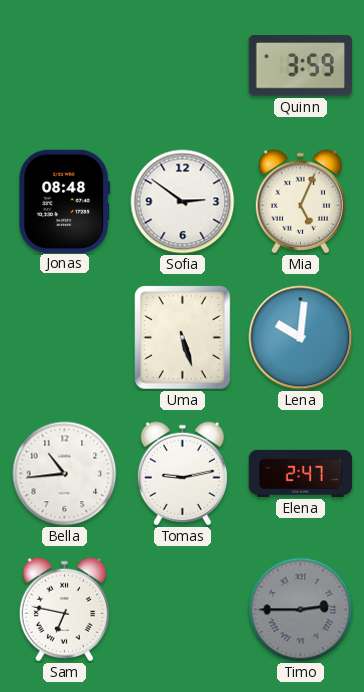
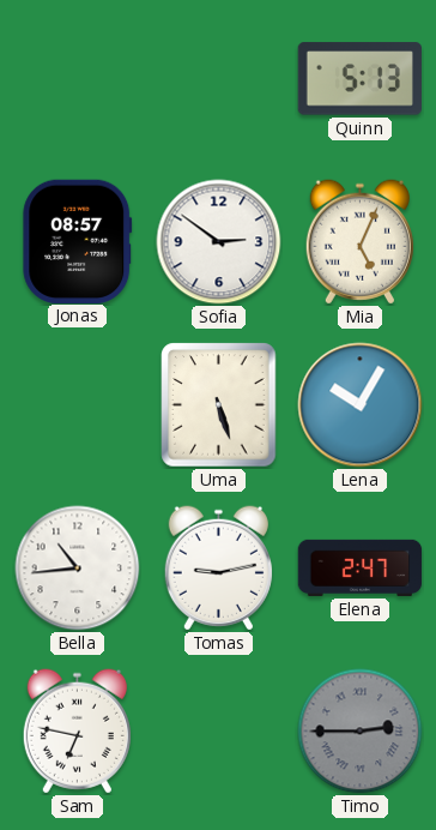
Quinn: 3:59 -> 5:13 (359, 79)
Jonas: 08:48 -> 08:57 (78, 241)
Lena: 10:01 -> 10:05 (361, 405)
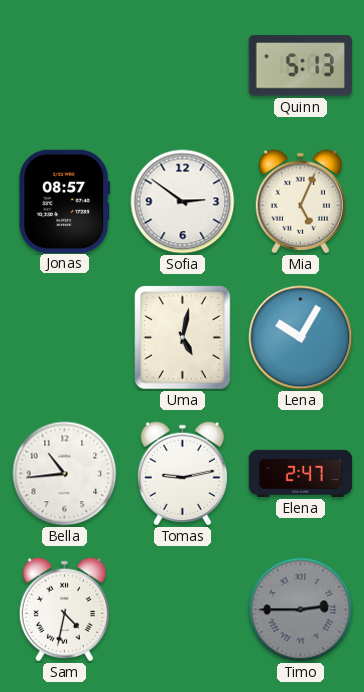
Uma: 5:27 -> 5:02 (183, 338)
Sam: 6:47 -> 4:32 (64, 610)
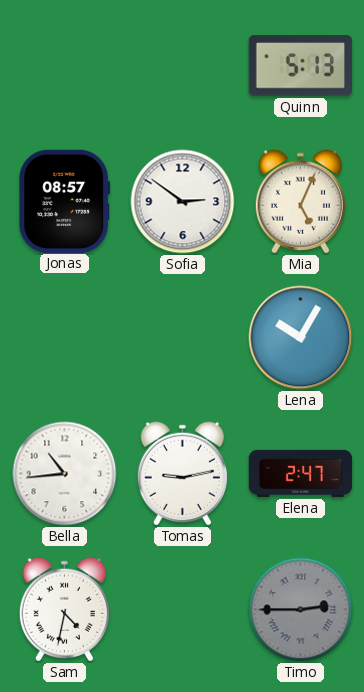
Uma: 5:02 -> none (183, 338)
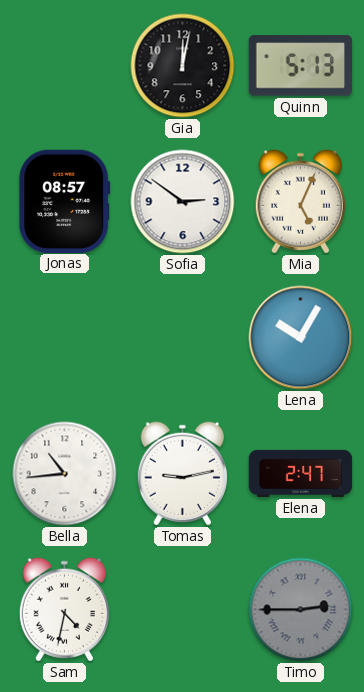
Gia: none -> 12:02 (183, 66)
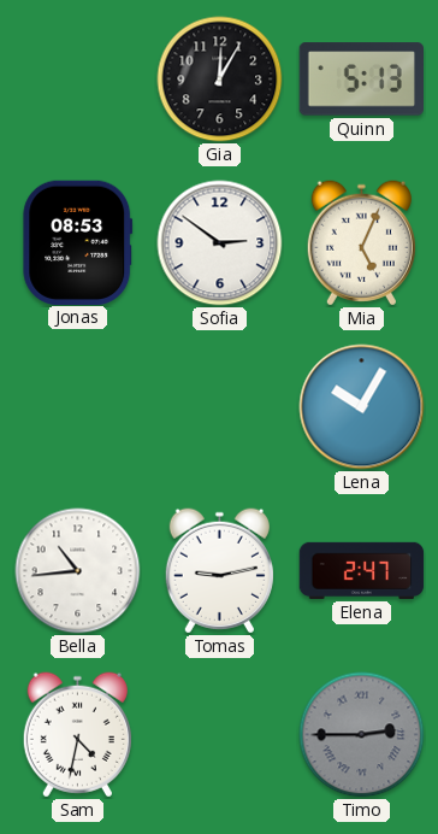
Gia: 12:02 -> 12:05 (220, 80)
Jonas: 08:57 -> 08:53 (78, 242)
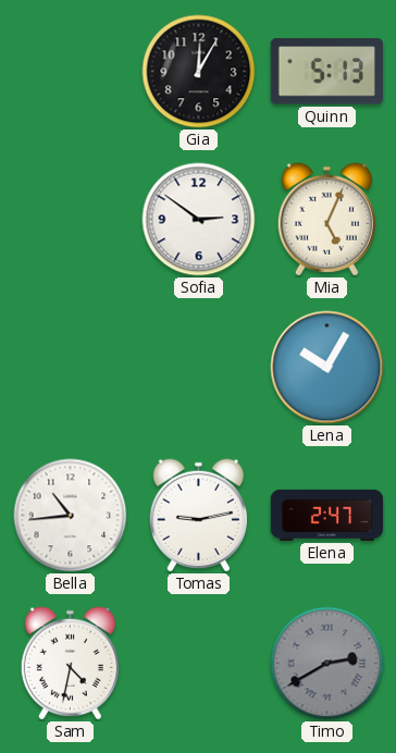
Jonas: 08:53 -> none (78, 242)
Timo: 2:45 -> 2:40 (327, 664)
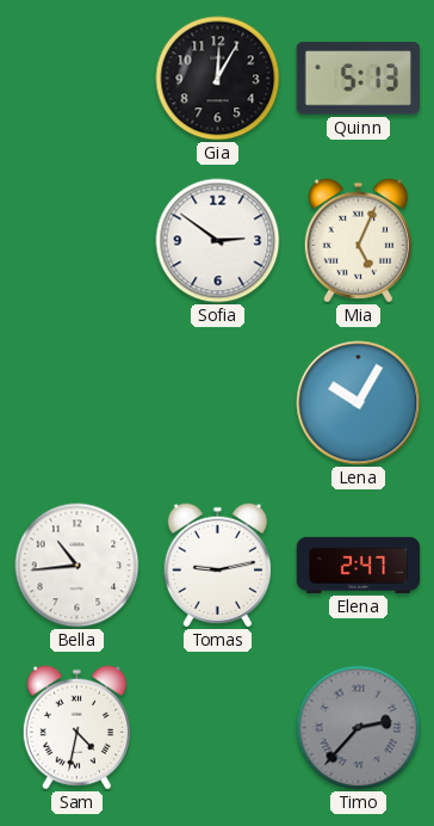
Timo: 2:40 -> 2:37 (359, 728)
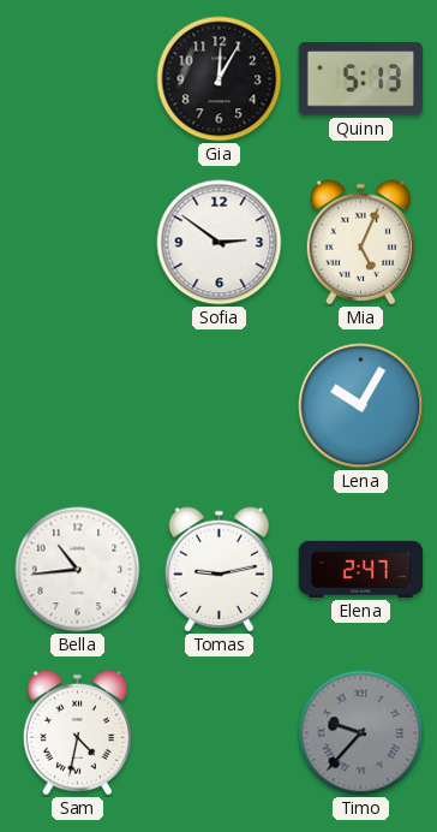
Timo: 2:37 -> 9:37 (361, 733)
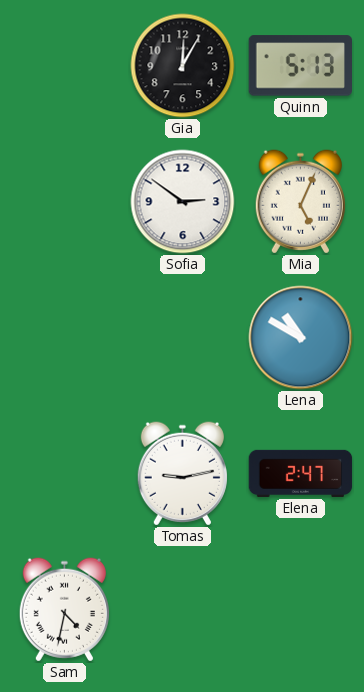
Lena: 10:05 -> 10:50 (301, 338)
Bella: 10:44 -> none (78, 570)
Timo: 9:37 -> none (361, 733)
